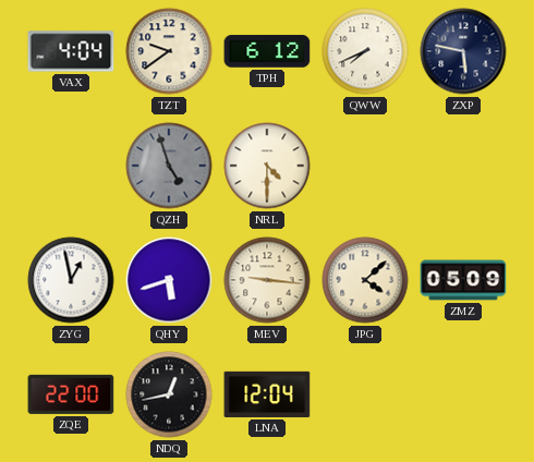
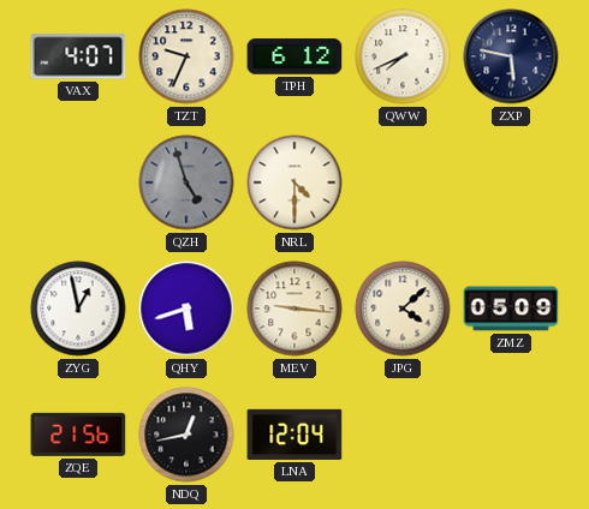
VAX: 4:04 -> 4:07 (78, 56)
TZT: 9:39 -> 9:34 (186, 56)
ZQE: 22:00 -> 21:56 (78, 435)
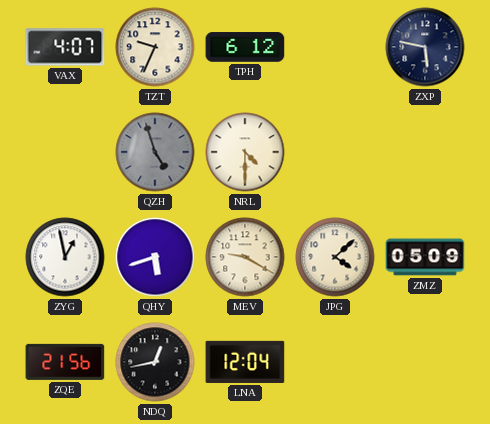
QWW: 7:41 -> none (403, 56)
MEV: 9:16 -> 9:20 (245, 257)
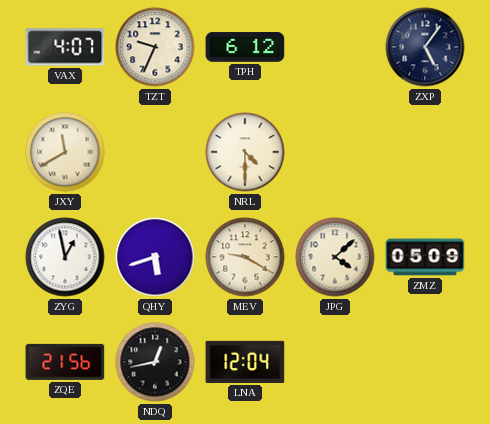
ZXP: 5:47 -> 5:06 (425, 47)
JXY: none -> 11:40 (65, 152)
QZH: 4:57 -> none (155, 152)
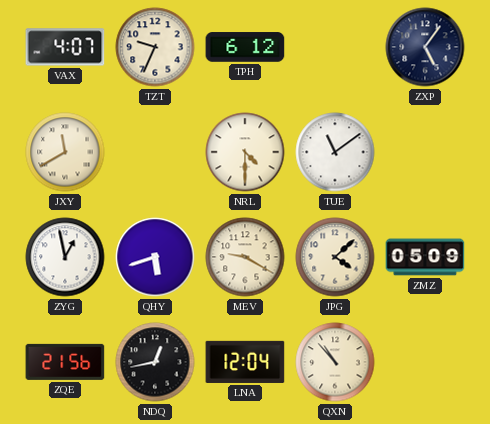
TUE: none -> 11:09 (335, 152)
QXN: none -> 10:53 (335, 362)
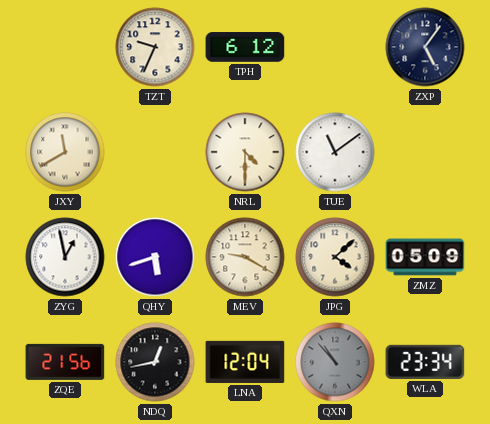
VAX: 4:07 -> none (65, 47)
QXN dial: cream -> grey (335, 362)
WLA: none -> 23:34 (425, 362)
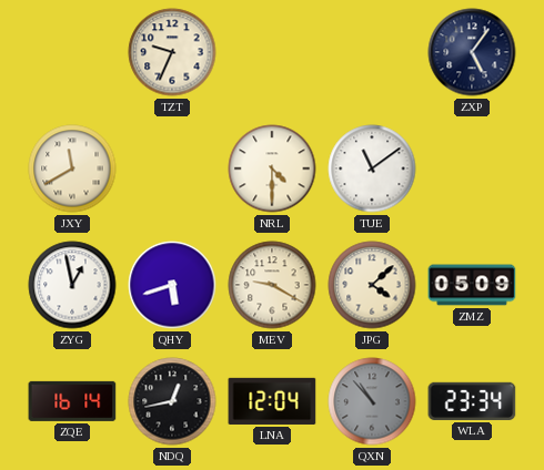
TPH: 6:12 -> none (245, 47)
ZQE: 21:56 -> 16:14 (72, 401)
